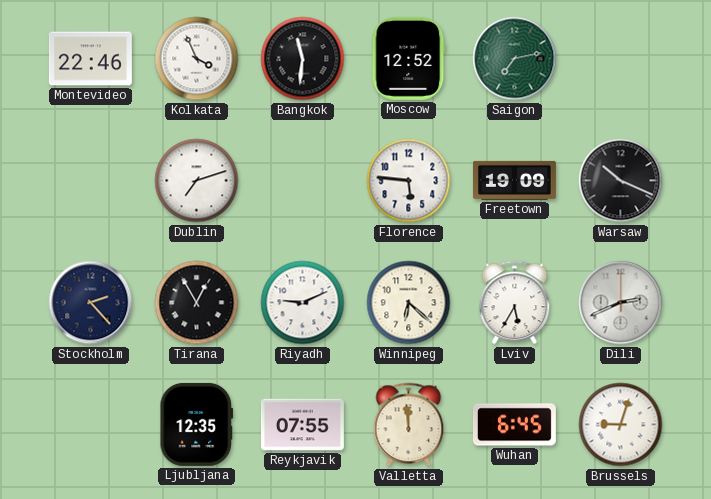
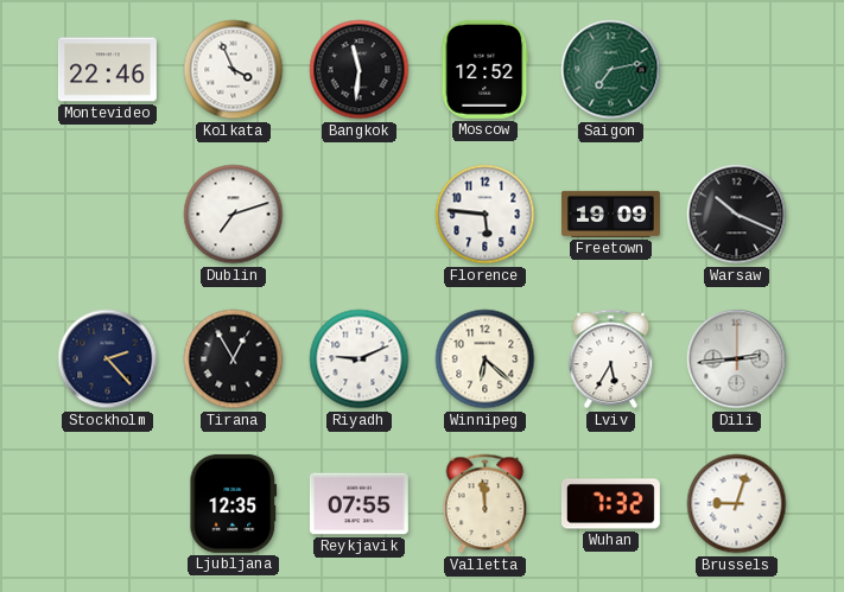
Dili: 2:41 -> 2:44 (737, 359)
Wuhan: 6:45 -> 7:32 (610, 504)
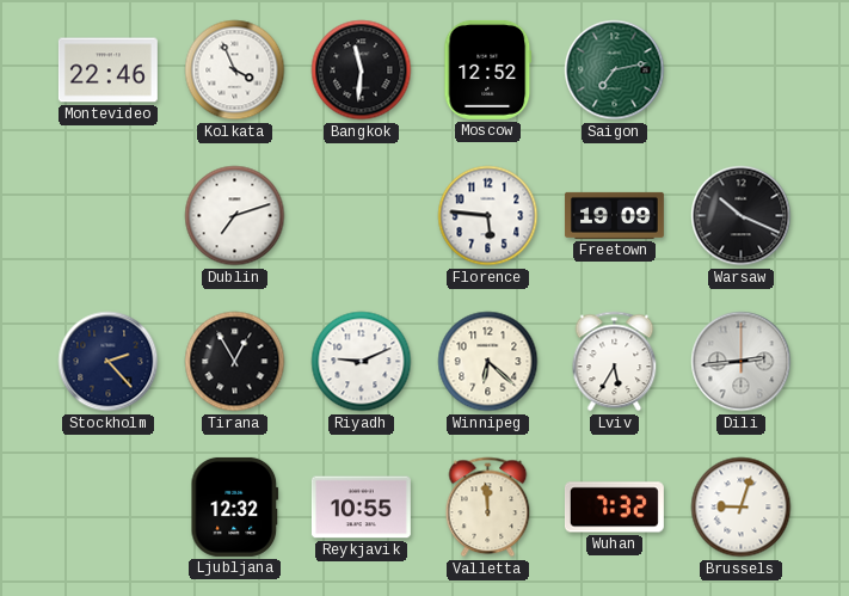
Ljubljana: 12:35 -> 12:32 (235, 506)
Reykjavik: 07:55 -> 10:55 (361, 508)
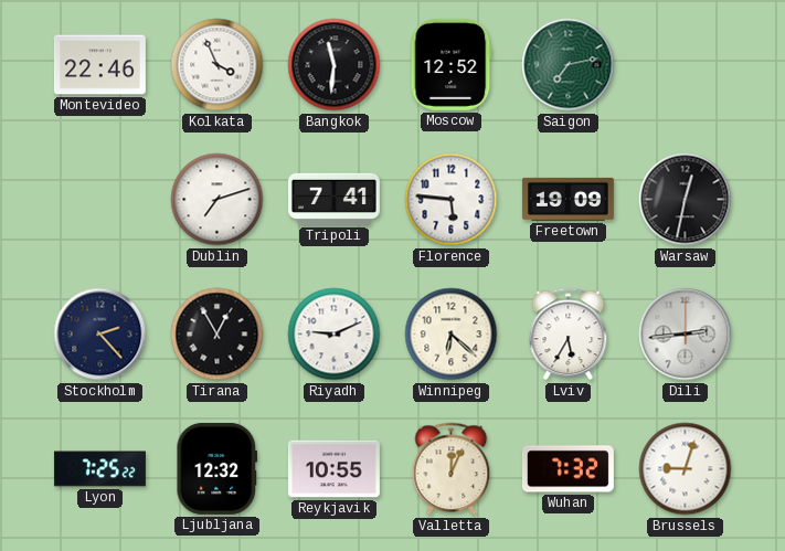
Tripoli: none -> 7:41 (333, 199)
Warsaw: 10:19 -> 12:32 (686, 200)
Lyon: none -> 7:25 (99, 469)
Valletta: 11:59 -> 12:04 (452, 469)
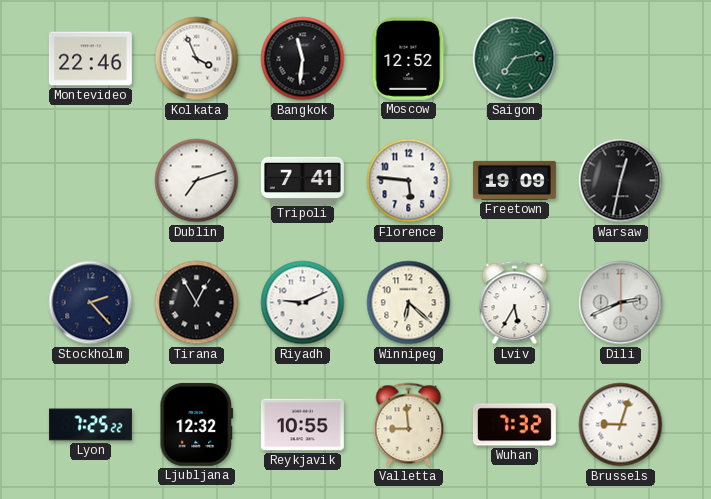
Dili: 2:44 -> 2:41 (621, 303)
Valletta: 12:04 -> 8:59 (409, 425)
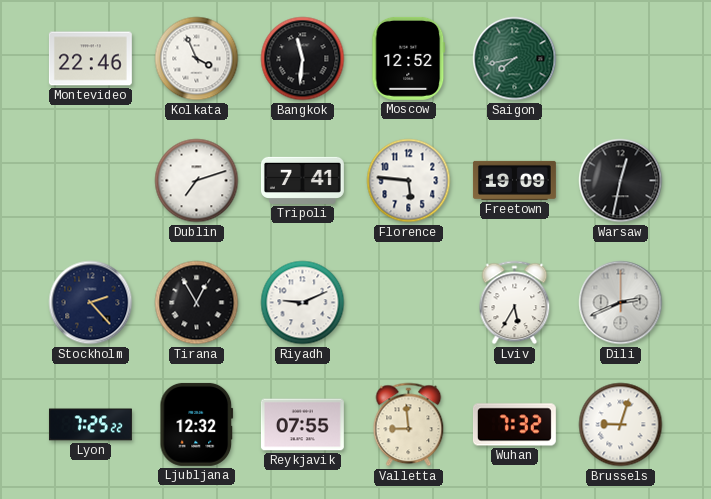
Saigon: 7:13 -> 7:43 (515, 59)
Winnipeg: 6:22 -> none (409, 303)
Reykjavik: 10:55 -> 07:55 (302, 425)
